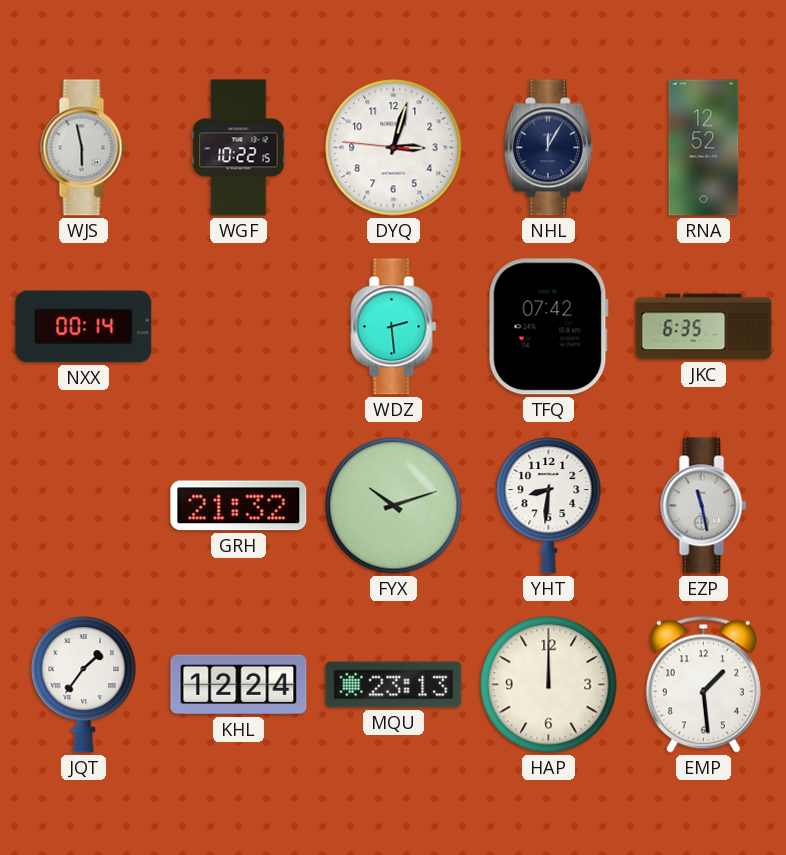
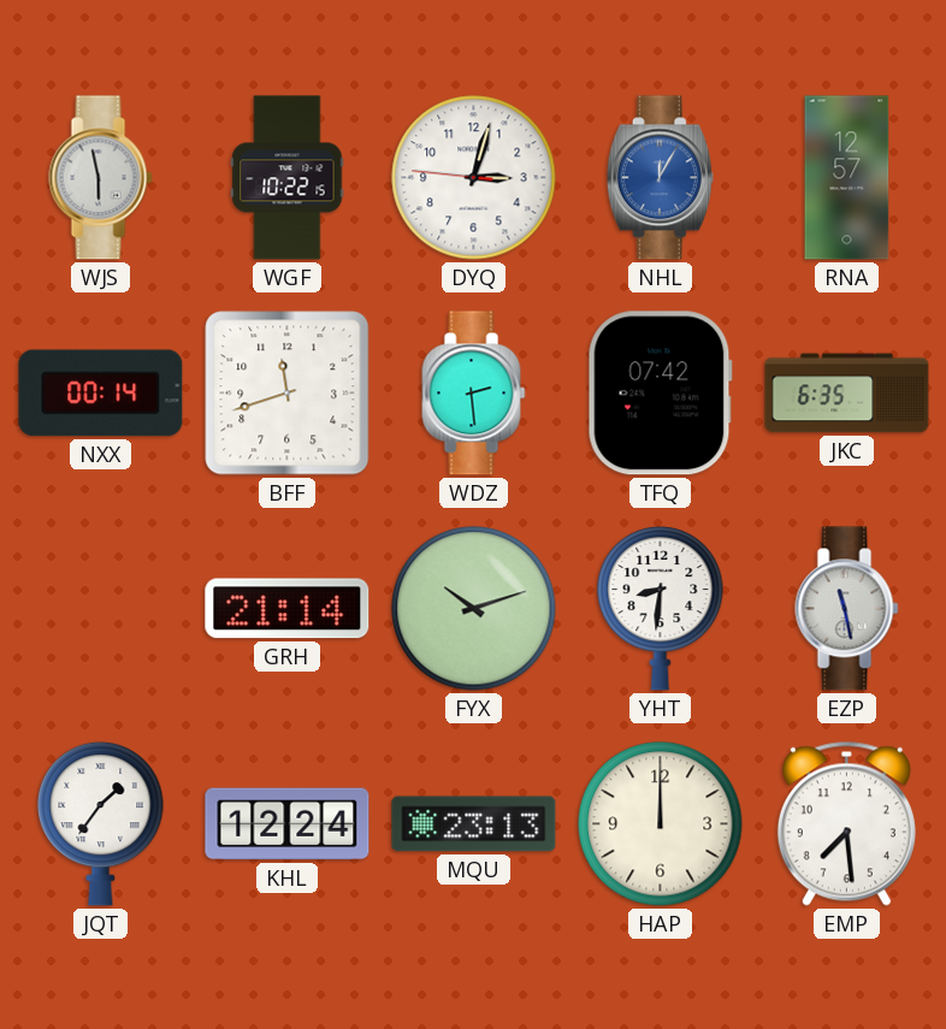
NHL dial: navy -> blue (660, 178)
RNA: 12:52 -> 12:57 (847, 178)
BFF: none -> 11:42 (288, 394)
GRH: 21:32 -> 21:14 (288, 609)
EMP: 1:29 -> 7:29 (846, 823)
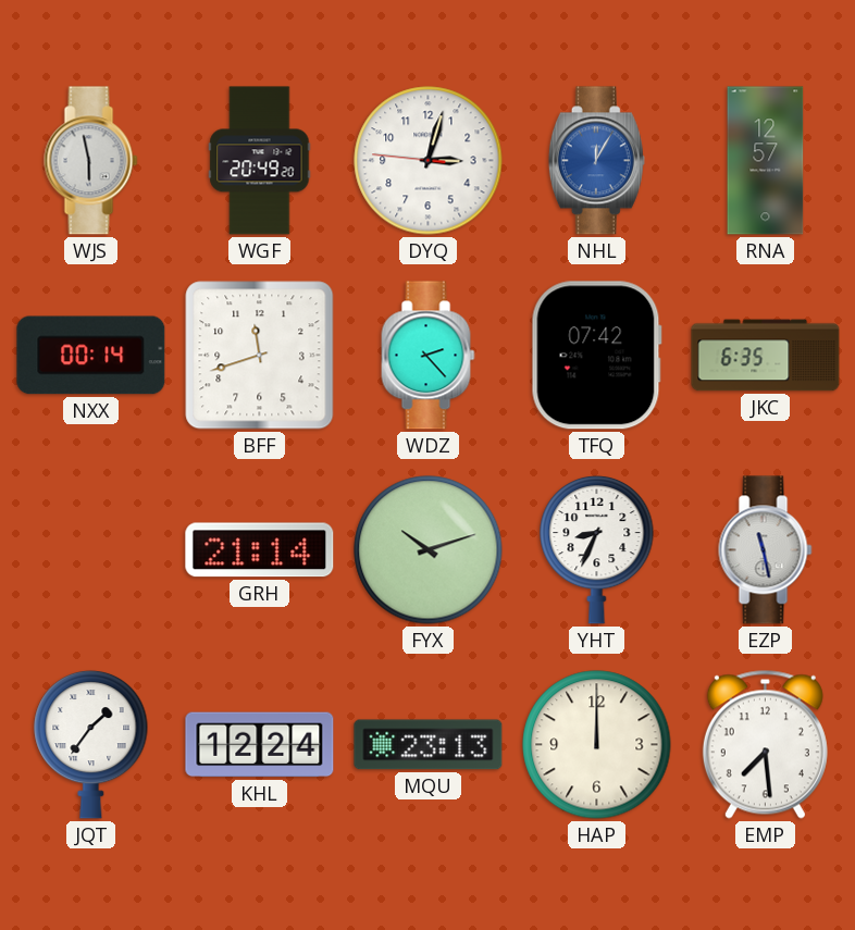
WGF: 10:22 -> 20:49 (260, 161)
WDZ: 2:29 -> 2:23 (429, 356)
YHT: 8:31 -> 8:34 (597, 549)
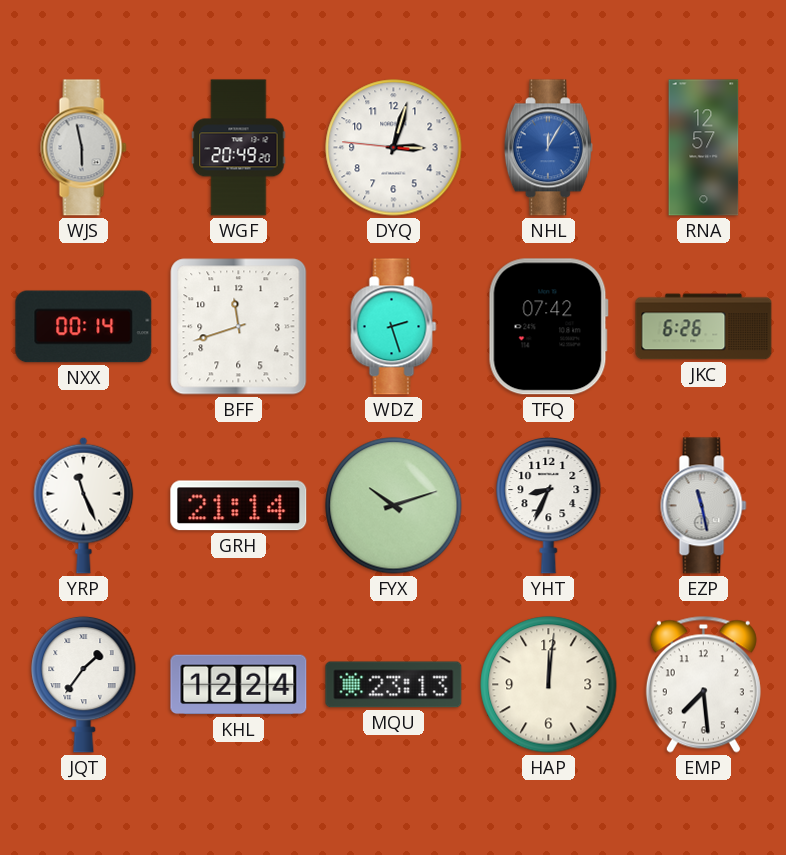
WDZ: 2:23 -> 2:27 (394, 327)
JKC: 6:35 -> 6:26 (704, 327)
YRP: none -> 11:26 (84, 505)
HAP: 12:00 -> 12:01 (549, 685)
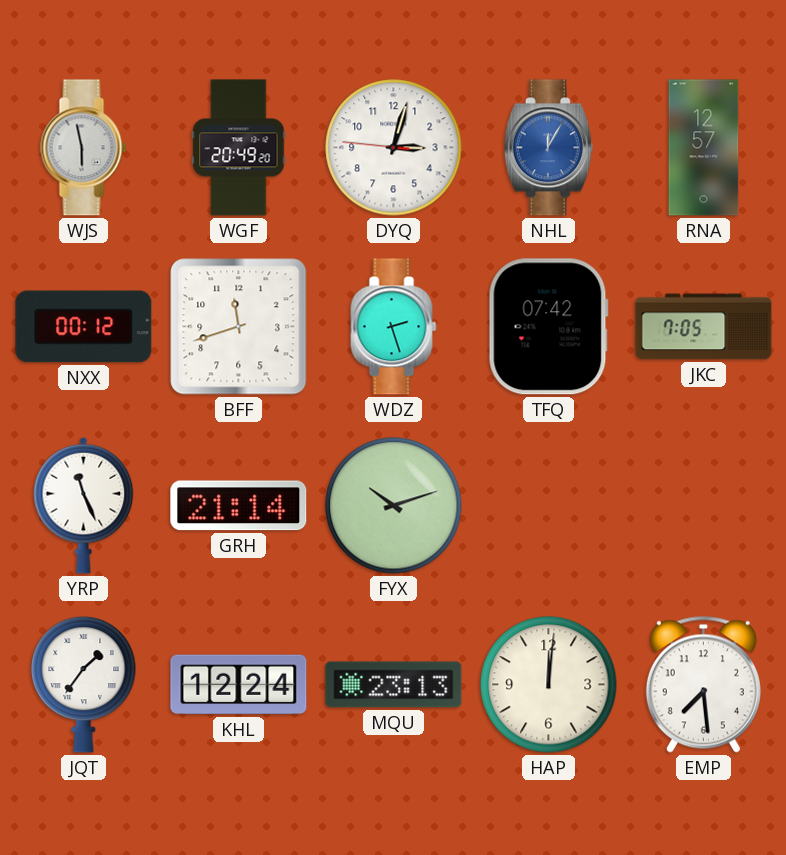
NXX: 00:14 -> 00:12 (84, 327)
JKC: 6:26 -> 7:05 (704, 327)
YHT: 8:34 -> none (549, 505)
EZP: 11:28 -> none (704, 506)
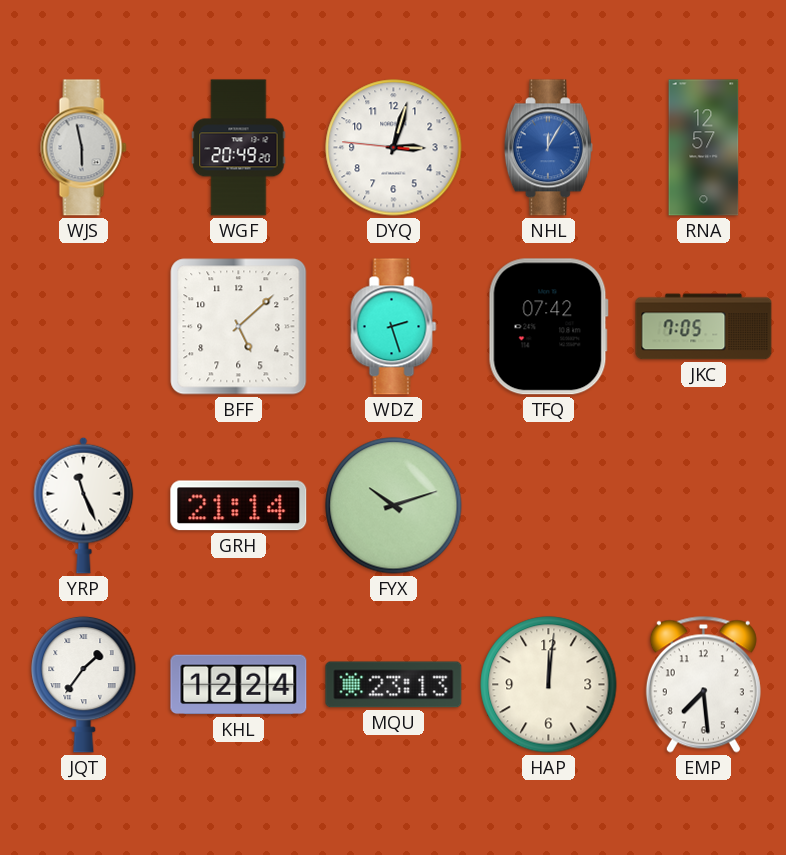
NXX: 00:12 -> none (84, 327)
BFF: 11:42 -> 5:08 (239, 327)
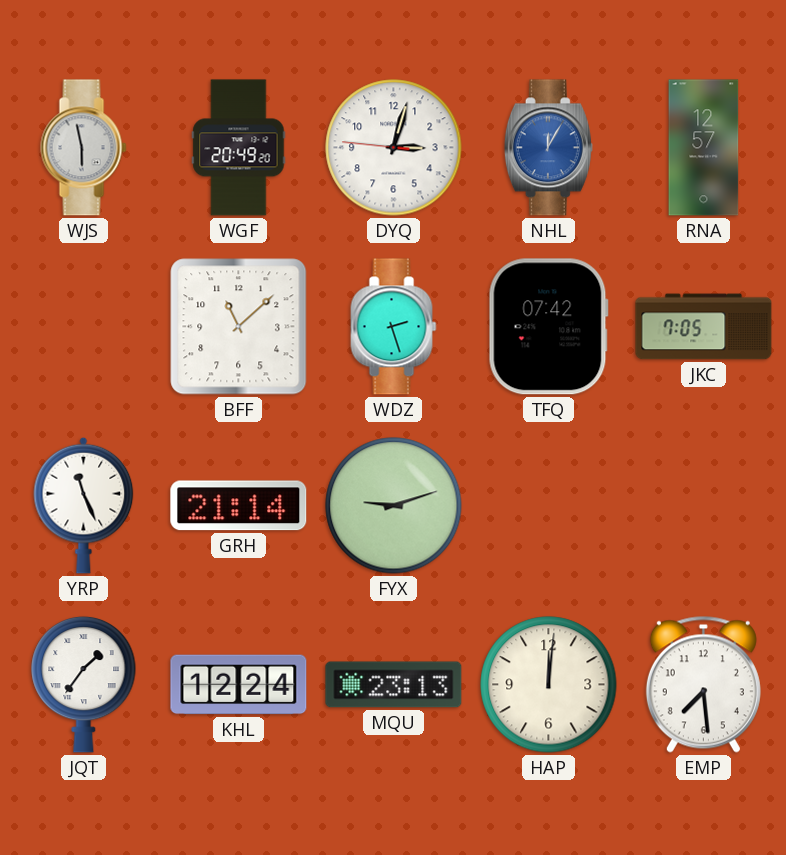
BFF: 5:08 -> 11:08 (239, 327)
FYX: 10:12 -> 9:12 (394, 506)
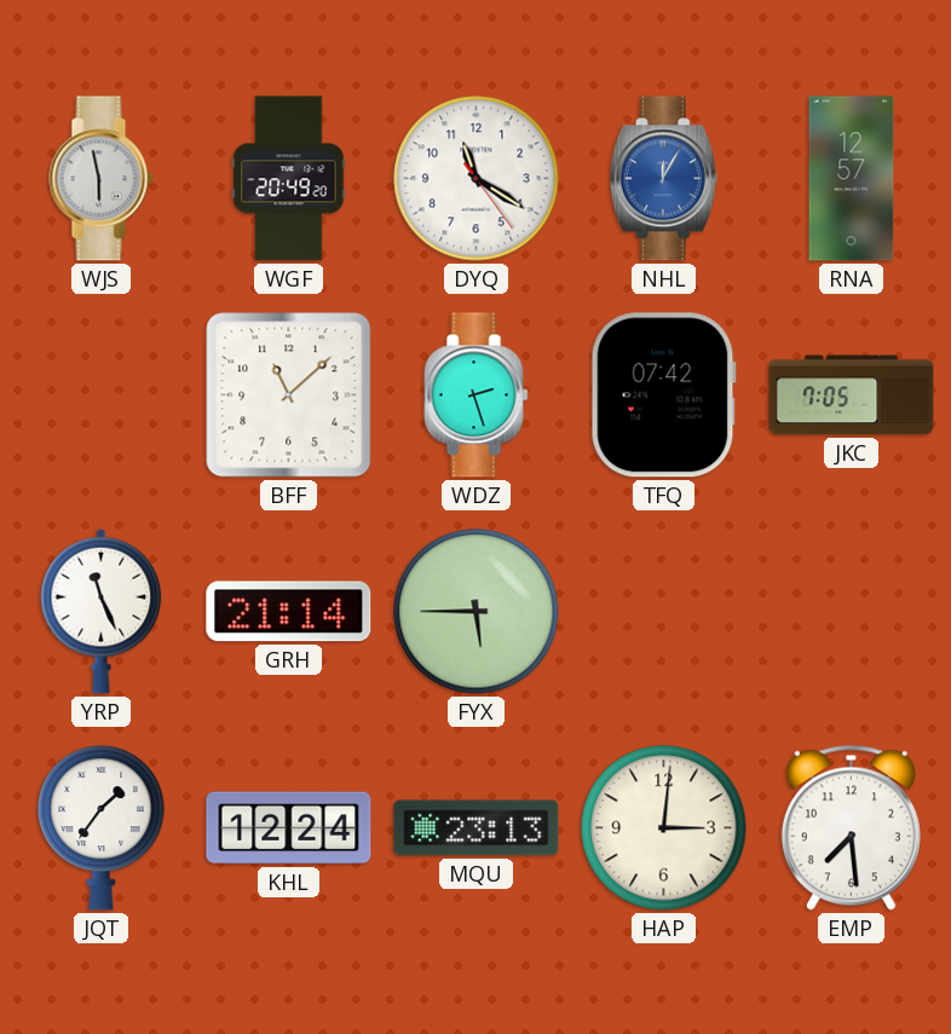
DYQ: 3:02 -> 11:20 (477, 179)
FYX: 9:12 -> 5:45 (477, 612)
HAP: 12:01 -> 3:01 (664, 828)
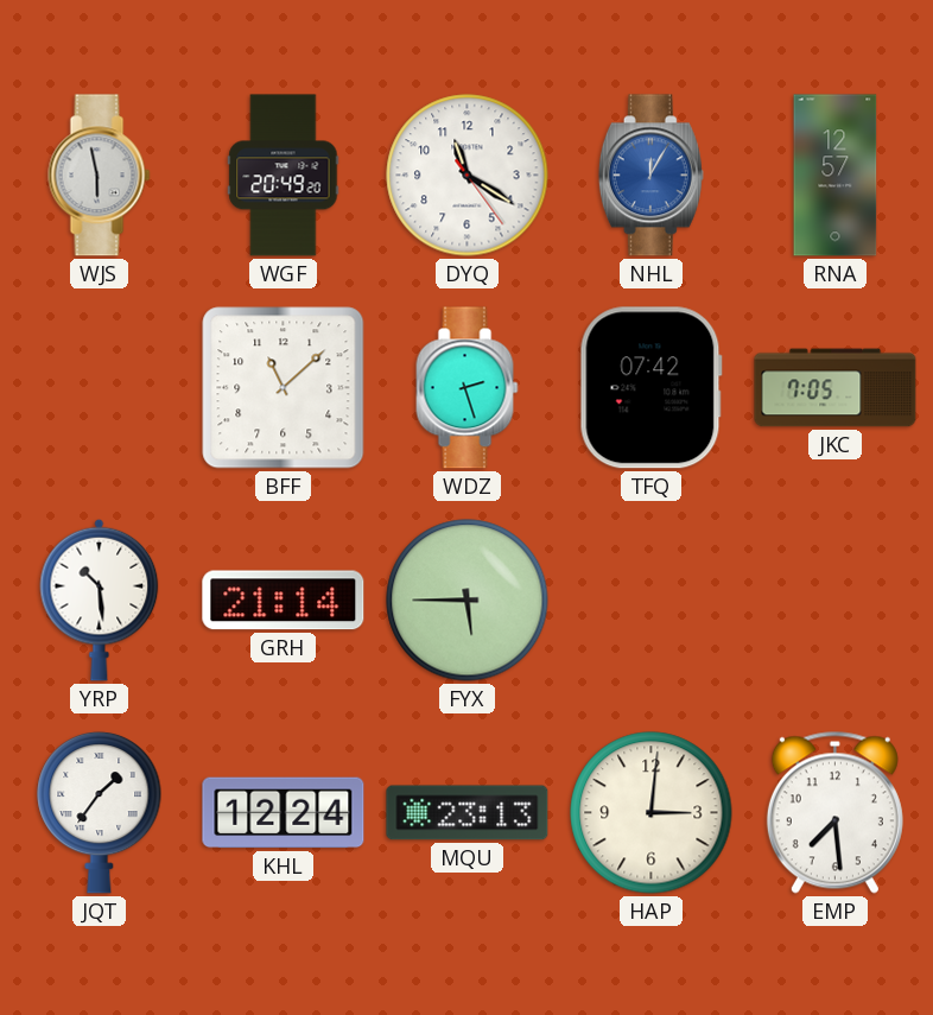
YRP: 11:26 -> 10:29 (100, 600)
